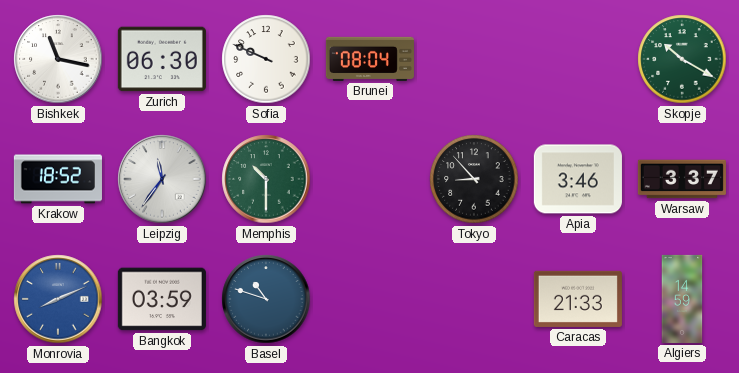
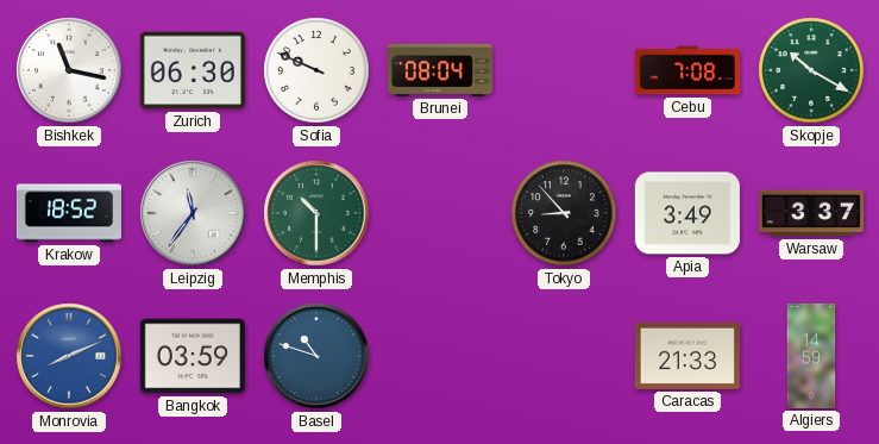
Cebu: none -> 7:08 (687, 70)
Apia: 3:46 -> 3:49 (687, 213)
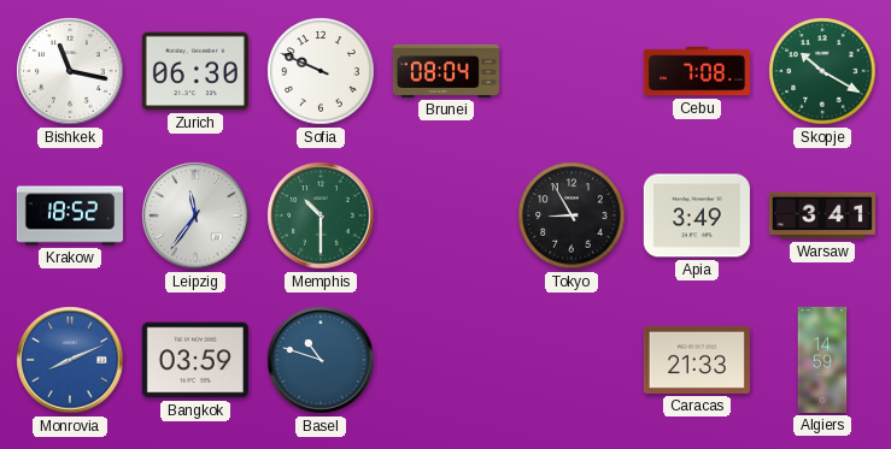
Tokyo: 8:53 -> 8:55 (571, 215)
Warsaw: 3:37 -> 3:41 (822, 215)
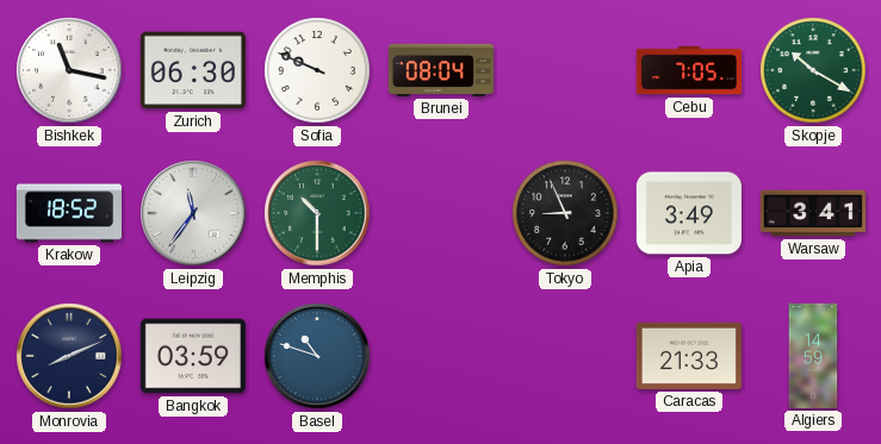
Cebu: 7:08 -> 7:05 (689, 70)
Tokyo: 8:55 -> 8:56 (565, 213)
Monrovia dial: blue -> navy (69, 356)
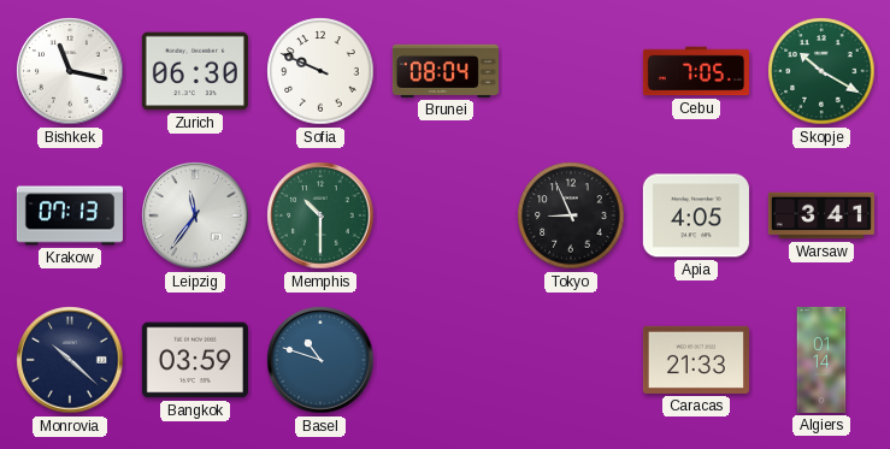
Krakow: 18:52 -> 07:13 (70, 215)
Apia: 3:49 -> 4:05 (696, 215)
Monrovia: 8:11 -> 10:22 (70, 360)
Algiers: 14:59 -> 01:14 (821, 360)
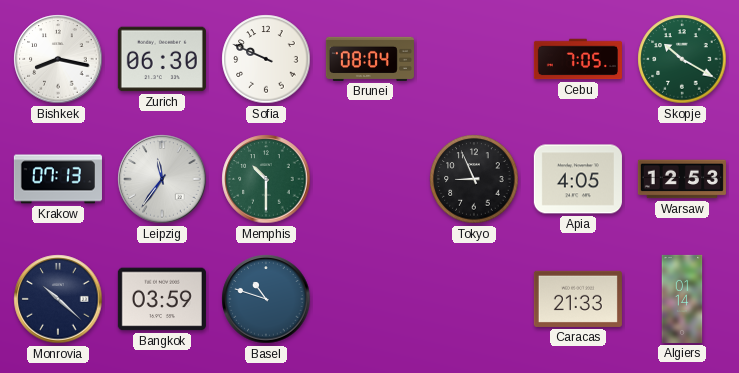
Bishkek: 11:17 -> 8:17 (58, 59)
Warsaw: 3:41 -> 12:53 (682, 179)
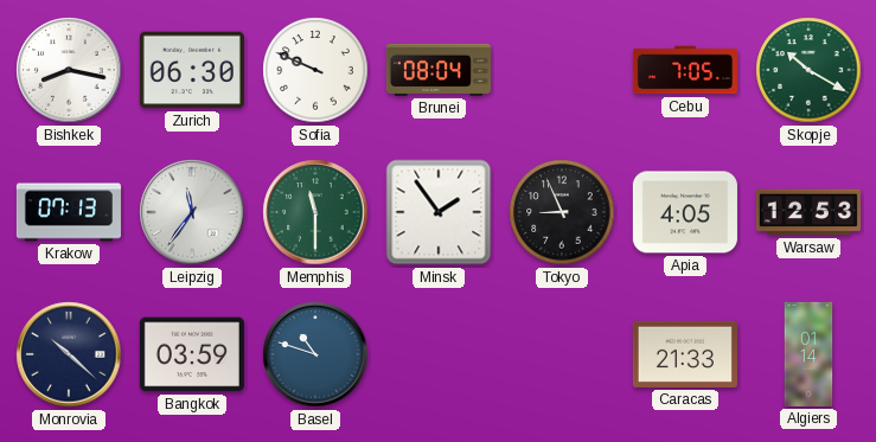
Memphis: 10:30 -> 11:30 (315, 212)
Minsk: none -> 1:54 (439, 212)
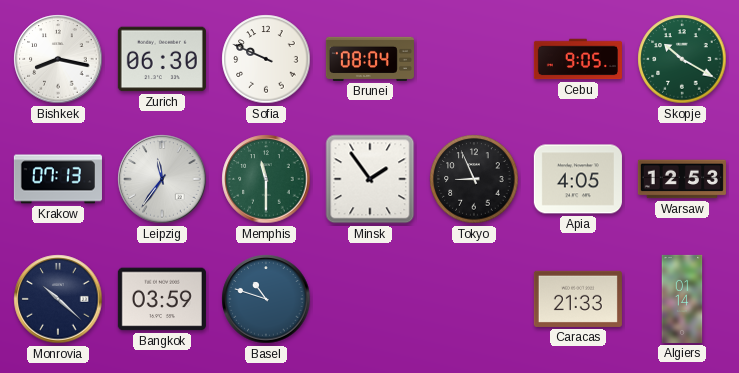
Cebu: 7:05 -> 9:05 (578, 59)
